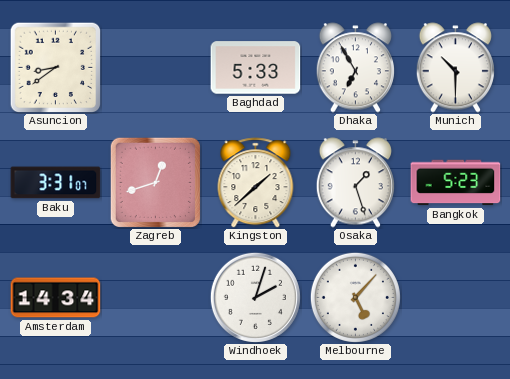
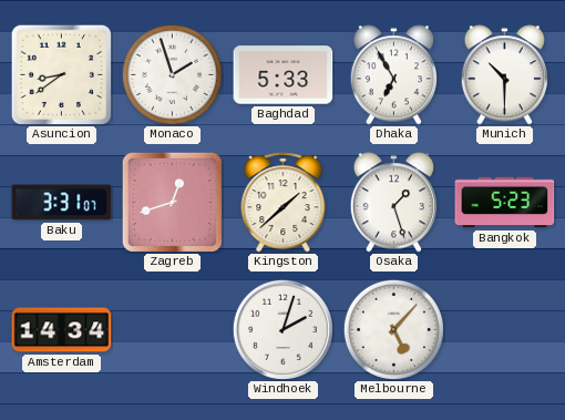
Monaco: none -> 1:57 (172, 74)
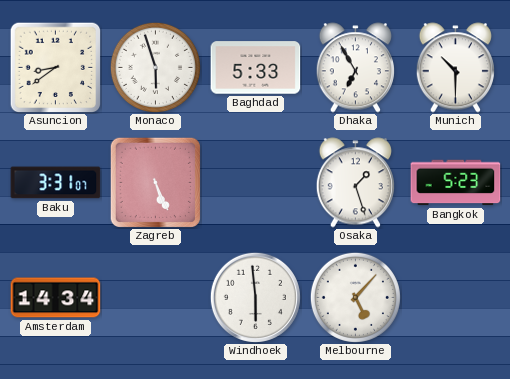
Monaco: 1:57 -> 5:57 (155, 67)
Zagreb: 12:42 -> 5:26 (155, 182)
Kingston: 1:38 -> none (284, 203)
Windhoek: 2:03 -> 5:59 (255, 297)
